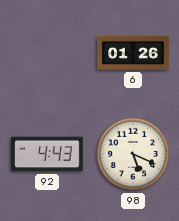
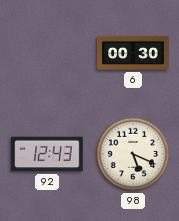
6: 01:26 -> 00:30 (133, 53)
92: 4:43 -> 12:43 (47, 154)
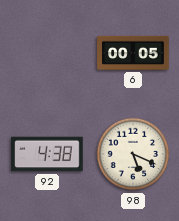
6: 00:30 -> 00:05 (133, 53)
92: 12:43 -> 4:38 (47, 154)
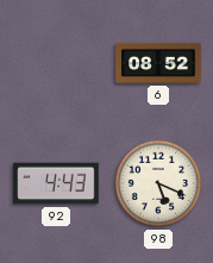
6: 00:05 -> 08:52 (158, 63)
92: 4:38 -> 4:43 (56, 183)
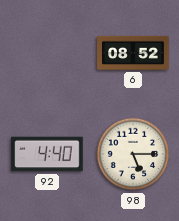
92: 4:43 -> 4:40 (47, 154)
98: 5:19 -> 5:15 (133, 154)
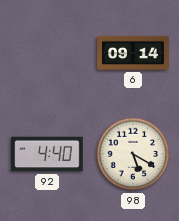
6: 08:52 -> 09:14 (133, 53)
98: 5:15 -> 5:20 (133, 154)
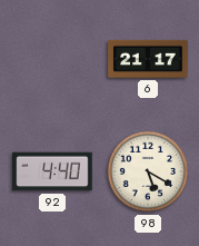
6: 09:14 -> 21:17 (148, 59)
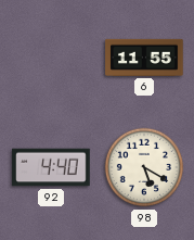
6: 21:17 -> 11:55 (144, 58)
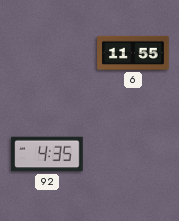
92: 4:40 -> 4:35 (47, 154)
98: 5:20 -> none (144, 167)
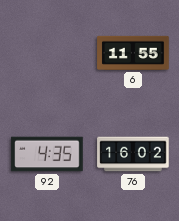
76: none -> 16:02 (133, 154)
